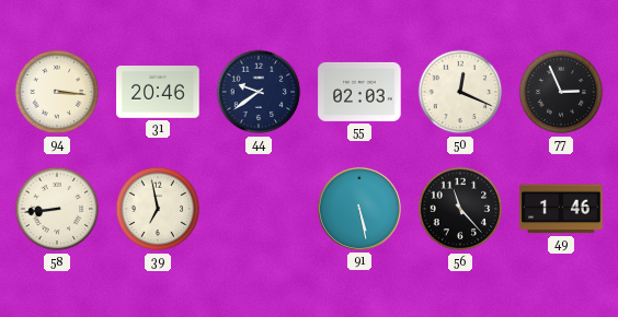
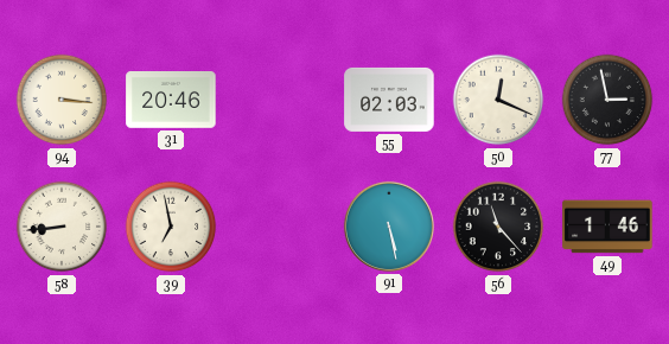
44: 9:39 -> none (259, 92)
77: 2:56 -> 2:58 (607, 100)
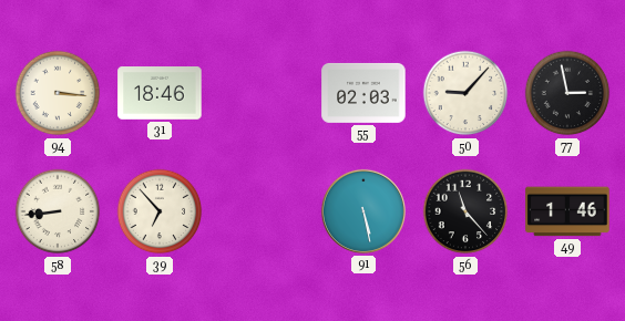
31: 20:46 -> 18:46 (160, 94)
50: 12:19 -> 9:07 (465, 93)
39: 6:58 -> 6:53 (160, 211)
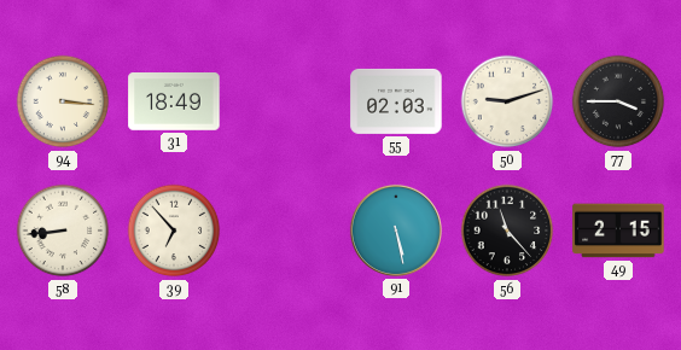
31: 18:46 -> 18:49 (174, 103)
50: 9:07 -> 9:12 (507, 101)
77: 2:58 -> 3:45 (618, 101)
49: 1:46 -> 2:15 (618, 231)
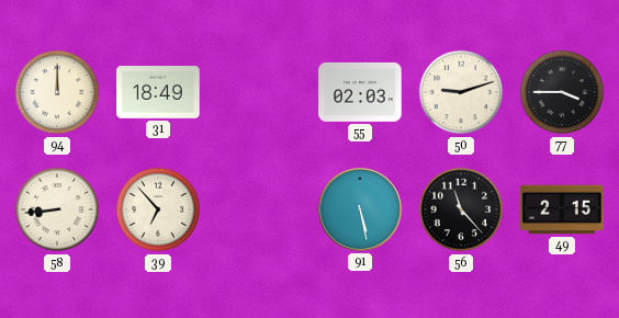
94: 3:16 -> 12:00 (57, 92)
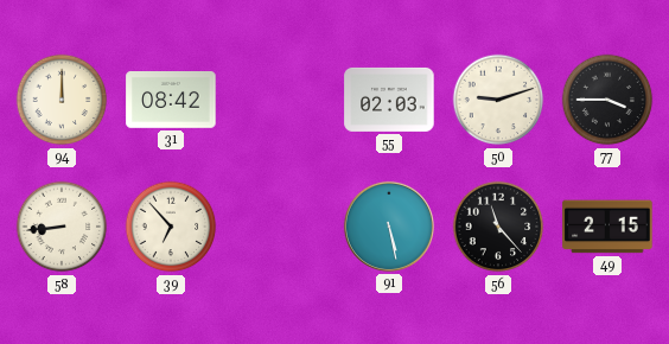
31: 18:49 -> 08:42 (171, 101)
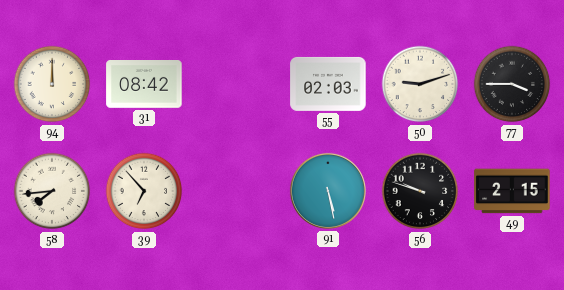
58: 8:44 -> 7:44 (52, 191)
56: 11:23 -> 9:48 (420, 191)
